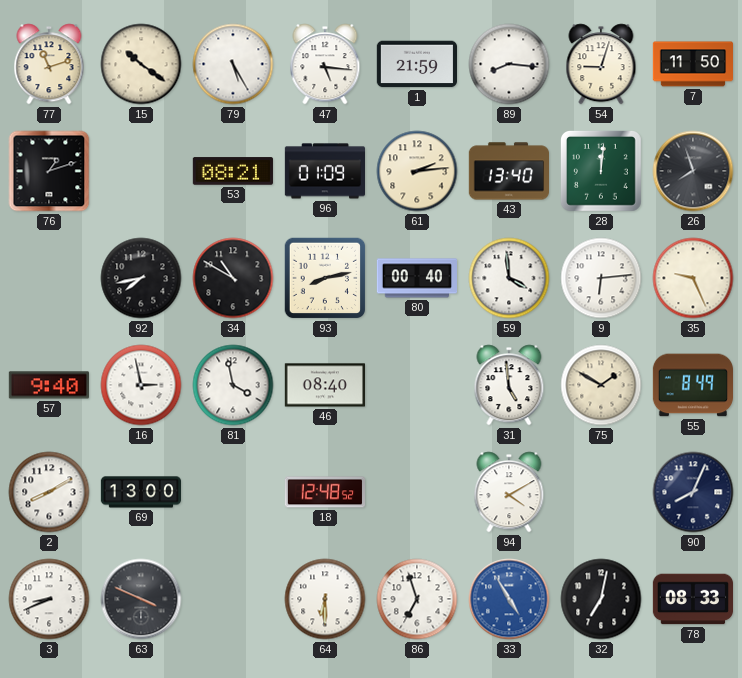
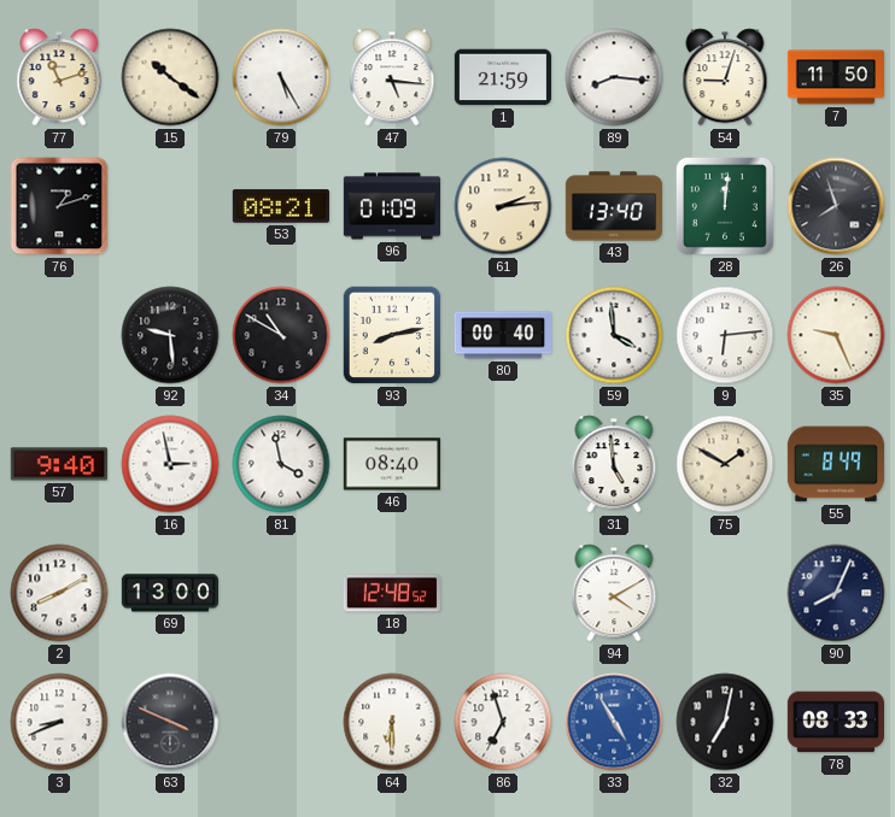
92: 7:43 -> 9:29 (170, 335)
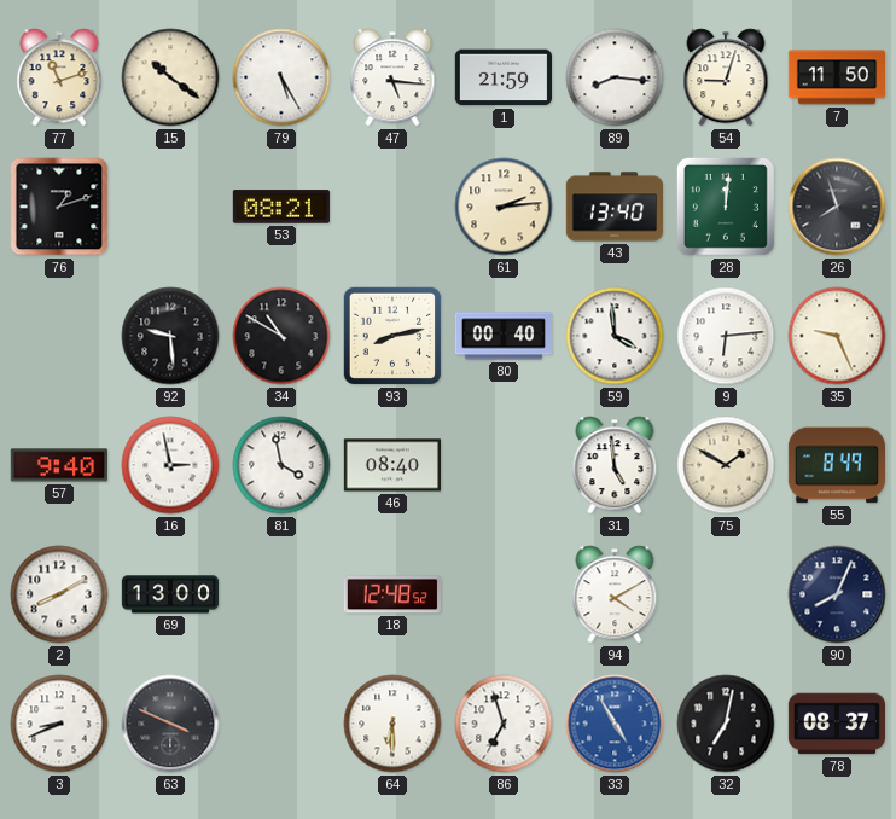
96: 01:09 -> none (391, 206)
78: 08:33 -> 08:37 (836, 724)
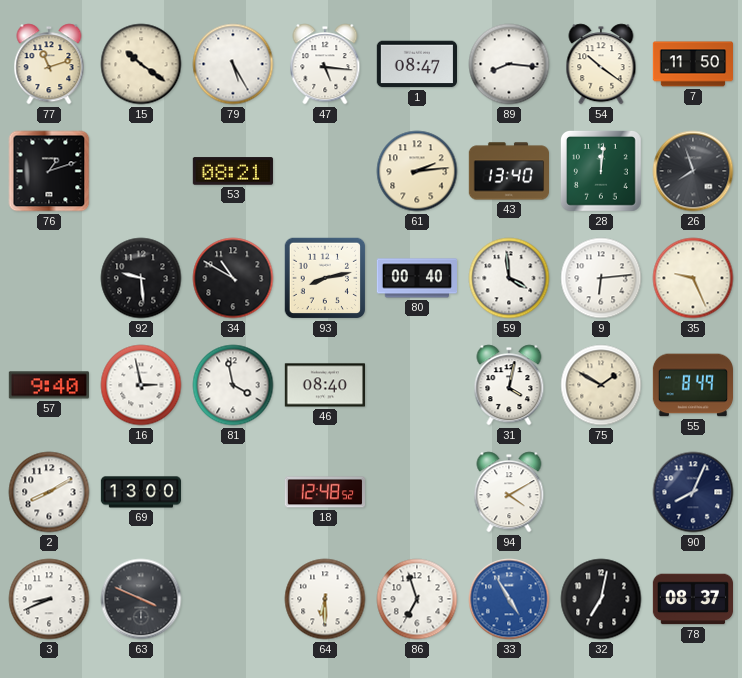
1: 21:59 -> 08:47 (416, 64)
54: 9:03 -> 10:21 (601, 64)
31: 4:59 -> 4:02 (509, 385)
